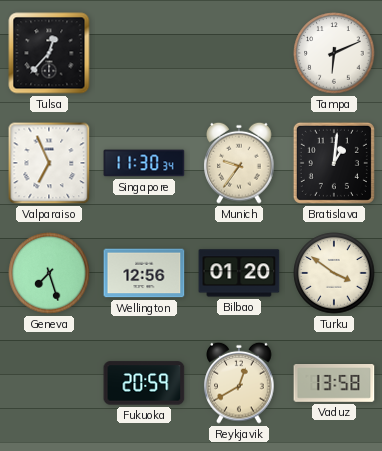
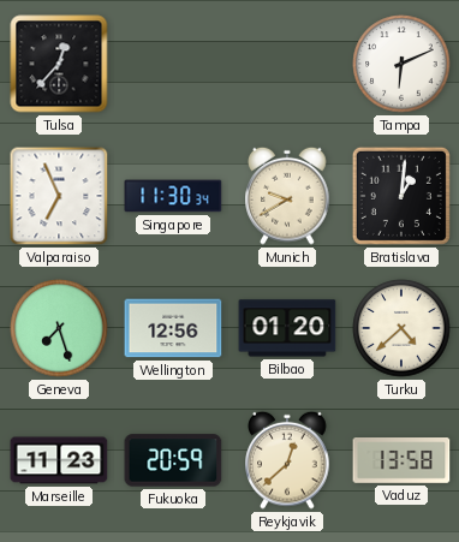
Munich: 9:36 -> 9:40 (287, 196)
Turku: 3:51 -> 4:38 (401, 328)
Marseille: none -> 11:23 (59, 460)
Reykjavik: 12:40 -> 12:38 (287, 460)
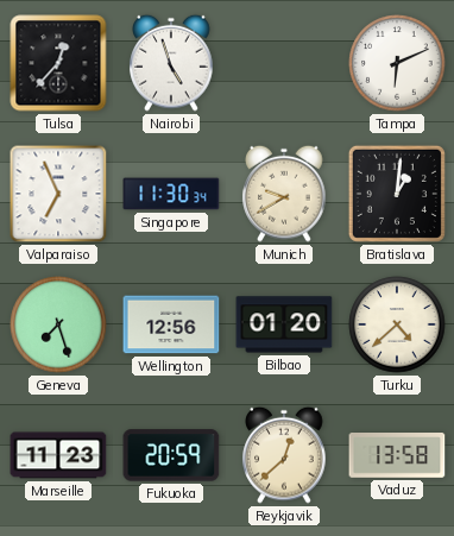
Nairobi: none -> 4:57 (171, 63)
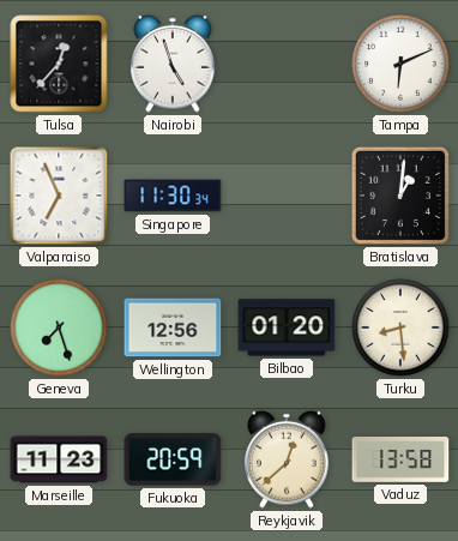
Munich: 9:40 -> none (284, 194)
Turku: 4:38 -> 8:29 (400, 327)
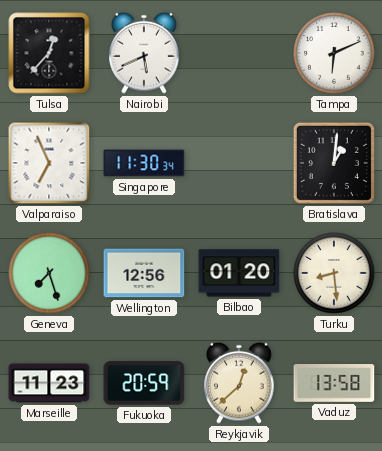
Nairobi: 4:57 -> 5:41 (144, 53)
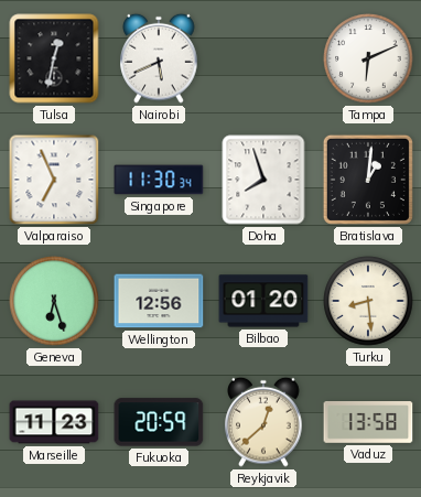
Tulsa: 12:37 -> 12:32 (54, 58)
Doha: none -> 7:57 (263, 180)
Geneva: 7:27 -> 6:27 (54, 301)
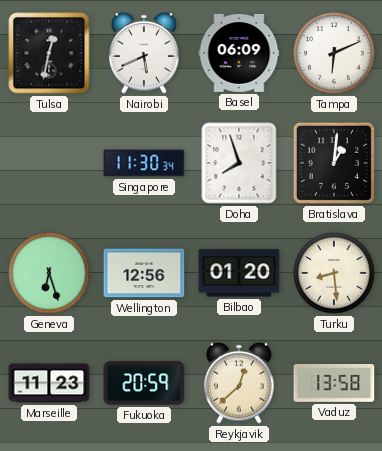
Basel: none -> 06:09 (239, 53)
Valparaiso: 6:56 -> none (54, 180)
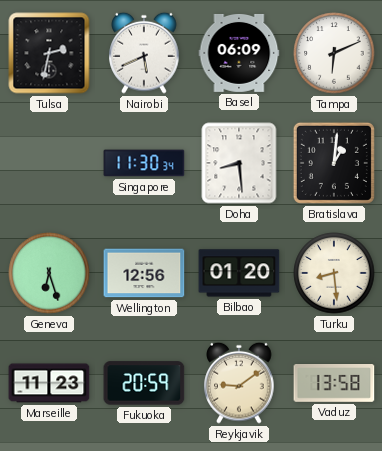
Tulsa: 12:32 -> 2:32 (49, 53)
Doha: 7:57 -> 8:29 (239, 163)
Reykjavik: 12:38 -> 9:09 (239, 383)
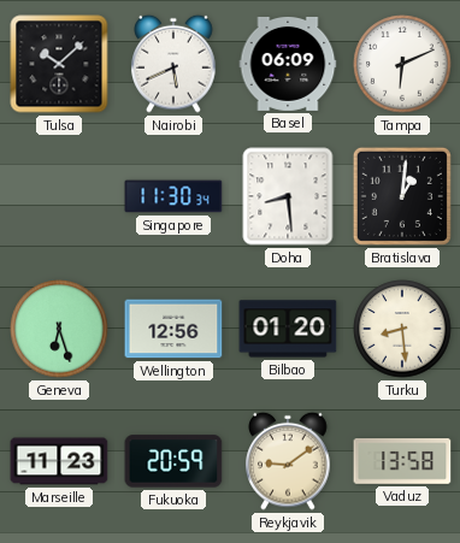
Tulsa: 2:32 -> 10:08 (59, 64)
